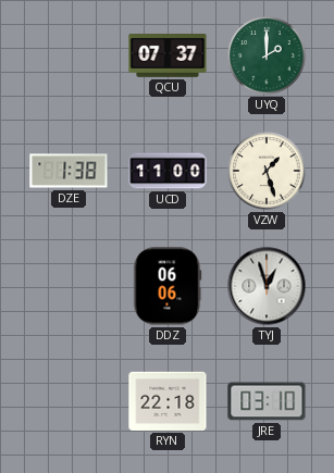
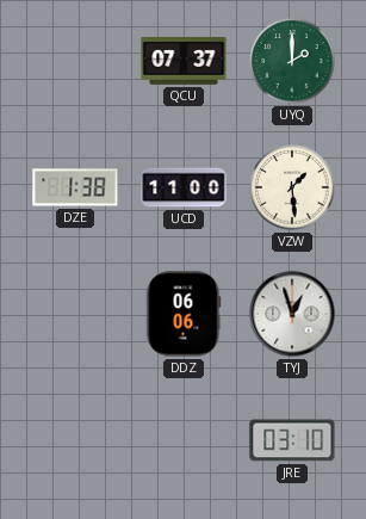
VZW: 1:27 -> 1:29 (292, 187)
RYN: 22:18 -> none (168, 401)
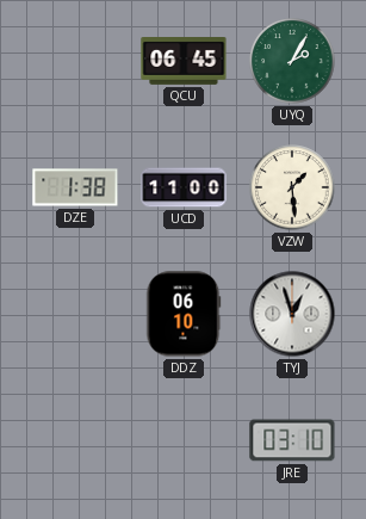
QCU: 07:37 -> 06:45 (184, 62)
UYQ: 2:00 -> 2:05 (292, 61)
DDZ: 06:06 -> 06:10 (184, 314)
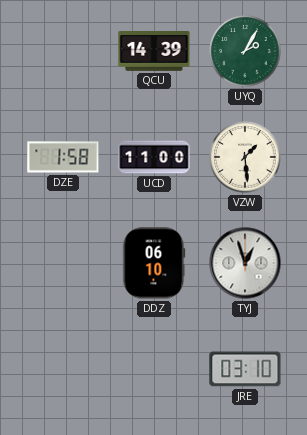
QCU: 06:45 -> 14:39 (154, 52)
DZE: 1:38 -> 1:58 (63, 157)
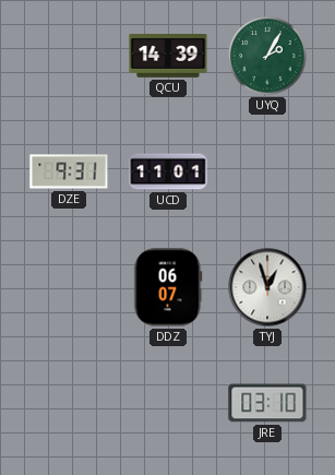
DZE: 1:58 -> 9:31 (69, 171)
UCD: 11:00 -> 11:01 (168, 171)
VZW: 1:29 -> none (245, 157)
DDZ: 06:10 -> 06:07 (168, 287)
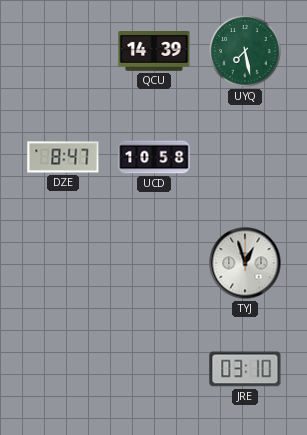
UYQ: 2:05 -> 7:28 (245, 51)
DZE: 9:31 -> 8:47 (63, 157)
UCD: 11:01 -> 10:58 (154, 157)
DDZ: 06:07 -> none (168, 287)
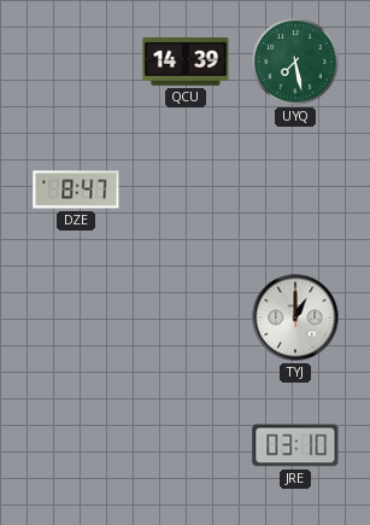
UCD: 10:58 -> none (154, 157)
TYJ: 12:57 -> 1:00 (295, 317)
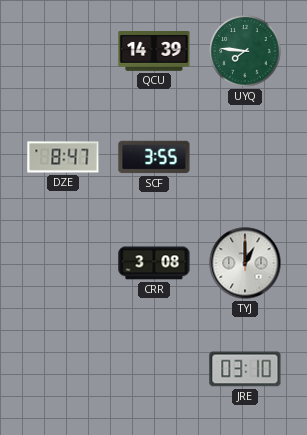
UYQ: 7:28 -> 7:46 (245, 51)
SCF: none -> 3:55 (154, 157)
CRR: none -> 3:08 (154, 263)
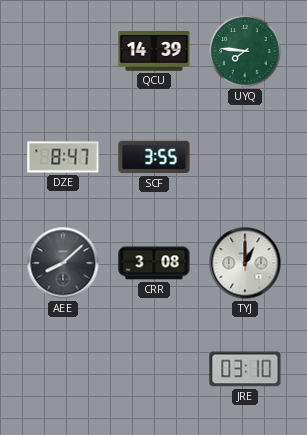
AEE: none -> 8:08 (63, 263)
